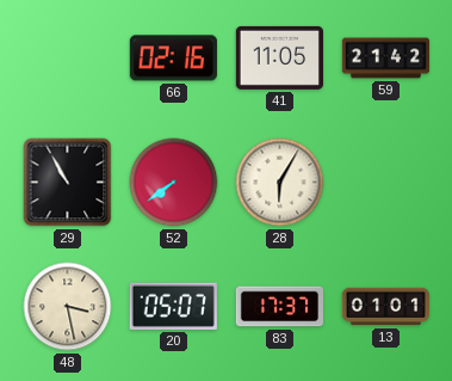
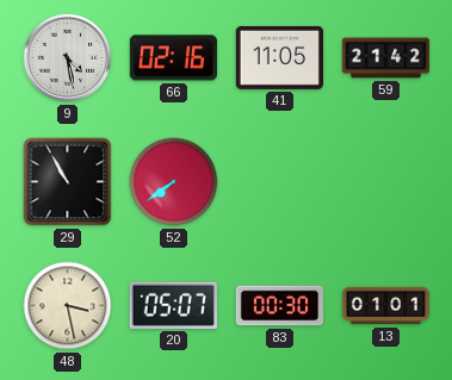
9: none -> 4:28 (68, 58)
28: 6:05 -> none (280, 183)
83: 17:37 -> 00:30 (279, 306)
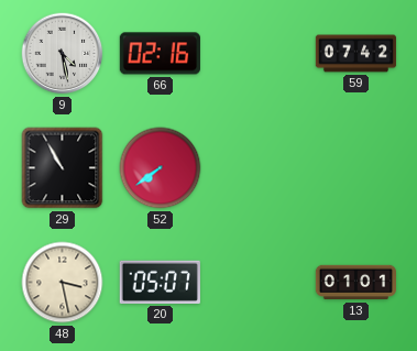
41: 11:05 -> none (279, 57)
59: 21:42 -> 07:42 (356, 54)
83: 00:30 -> none (279, 306)
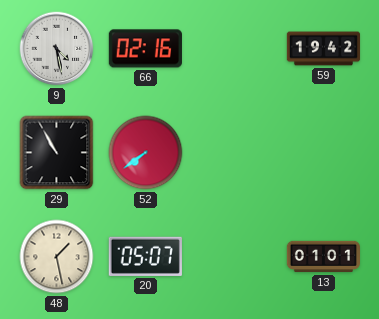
59: 07:42 -> 19:42 (324, 49)
48: 3:28 -> 1:28 (57, 257)
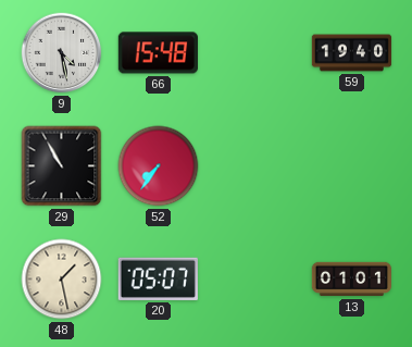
66: 02:16 -> 15:48 (158, 53)
59: 19:42 -> 19:40 (352, 53)
52: 7:39 -> 7:36 (159, 166)
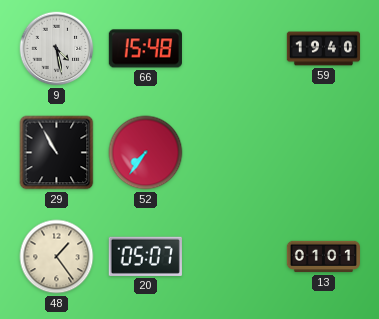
48: 1:28 -> 1:24 (57, 257)
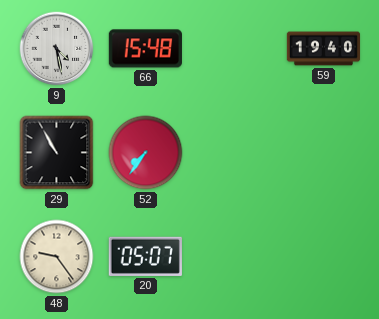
48: 1:24 -> 9:24 (57, 257)
13: 01:01 -> none (323, 257)
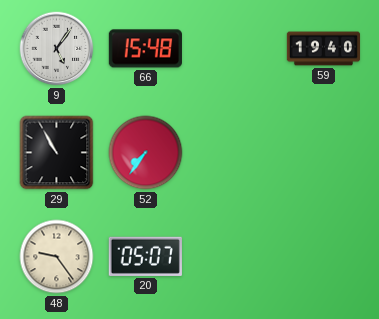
9: 4:28 -> 5:06 (57, 49)
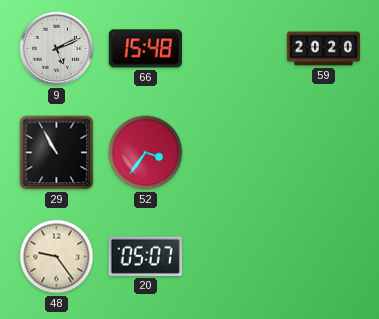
9: 5:06 -> 5:11 (57, 49)
59: 19:40 -> 20:20 (324, 49)
52: 7:36 -> 3:36 (146, 153)
